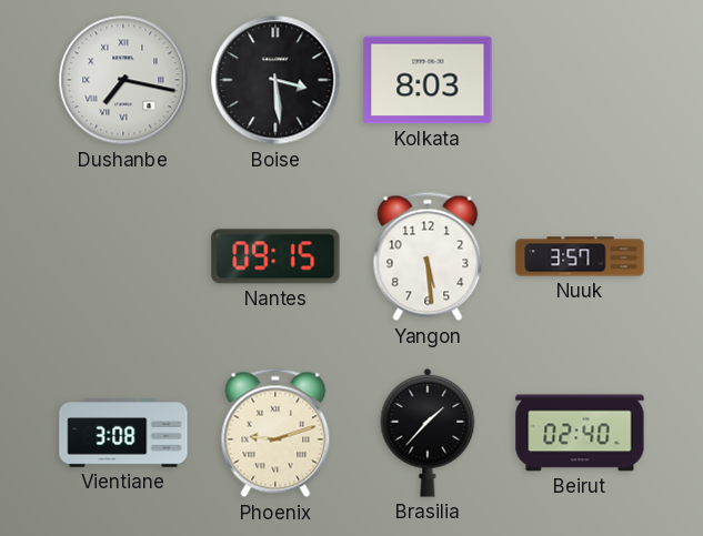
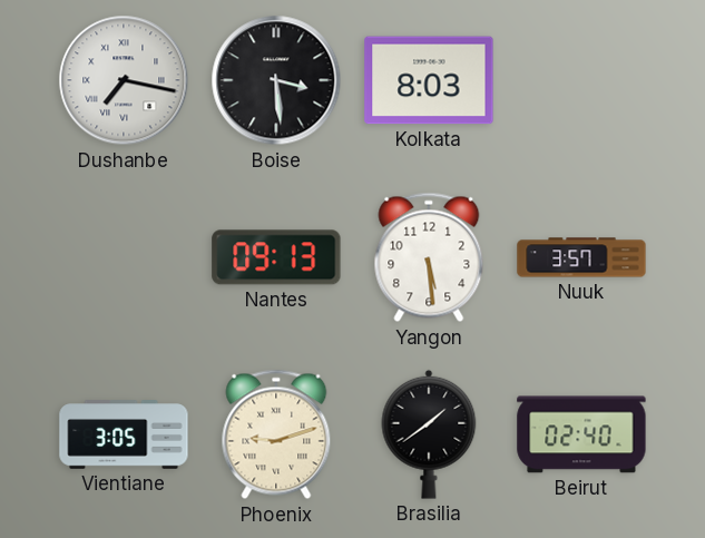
Nantes: 09:15 -> 09:13 (276, 257)
Vientiane: 3:08 -> 3:05 (124, 434)
Brasilia: 1:37 -> 1:39 (429, 434)
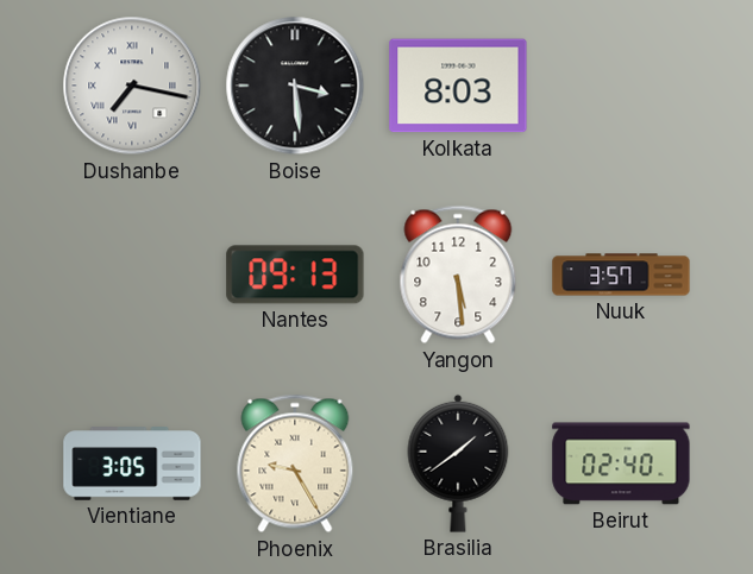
Phoenix: 9:12 -> 9:25 (295, 463)
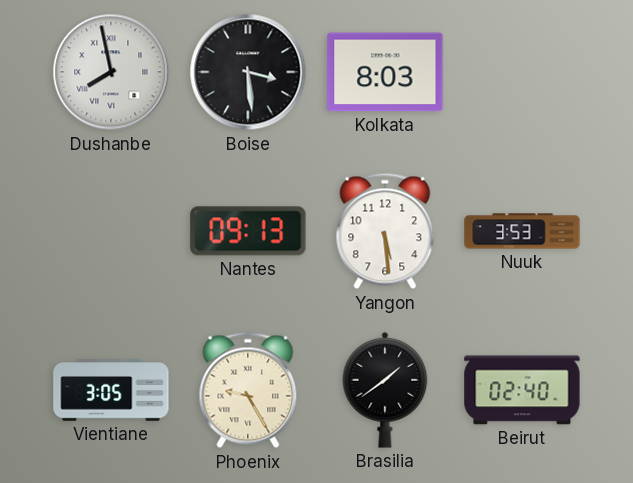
Dushanbe: 7:17 -> 7:58 (111, 72)
Nuuk: 3:57 -> 3:53 (522, 231)
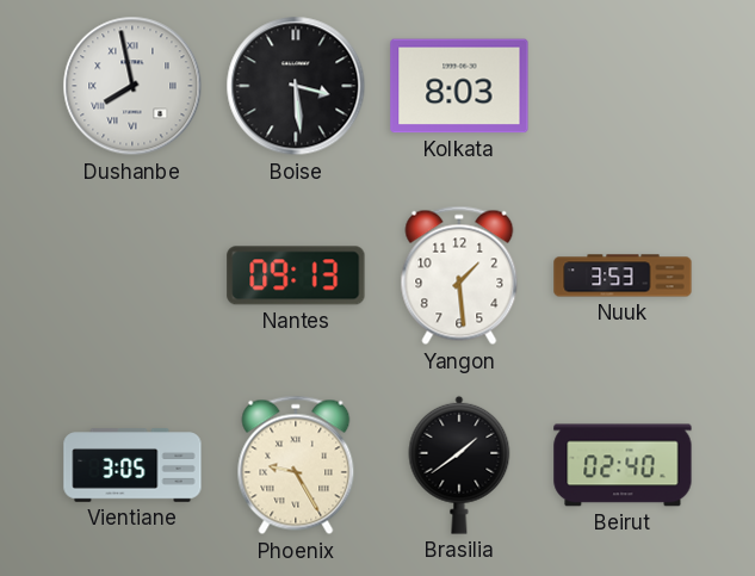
Yangon: 5:29 -> 1:29 (459, 275)
